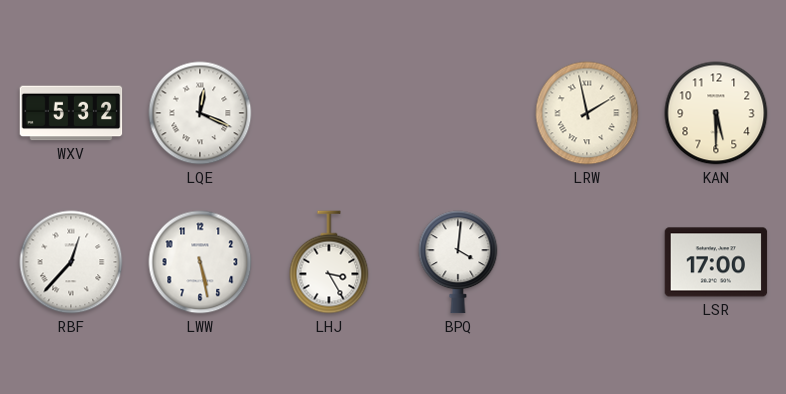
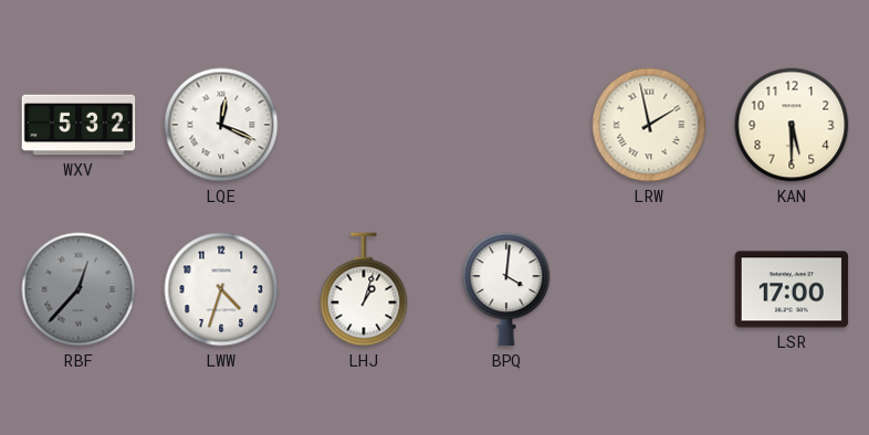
RBF dial: white -> grey (78, 289)
LWW: 5:28 -> 4:33 (221, 289)
LHJ: 3:25 -> 1:03 (364, 289)
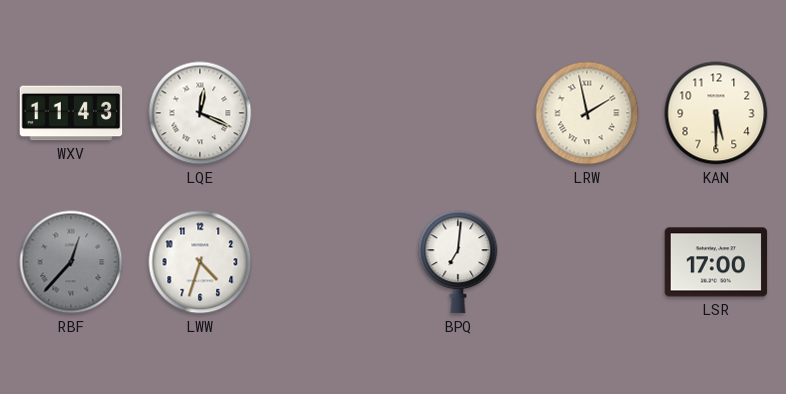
WXV: 5:32 -> 11:43 (71, 113)
LHJ: 1:03 -> none (364, 289)
BPQ: 4:01 -> 7:01 (458, 262)
